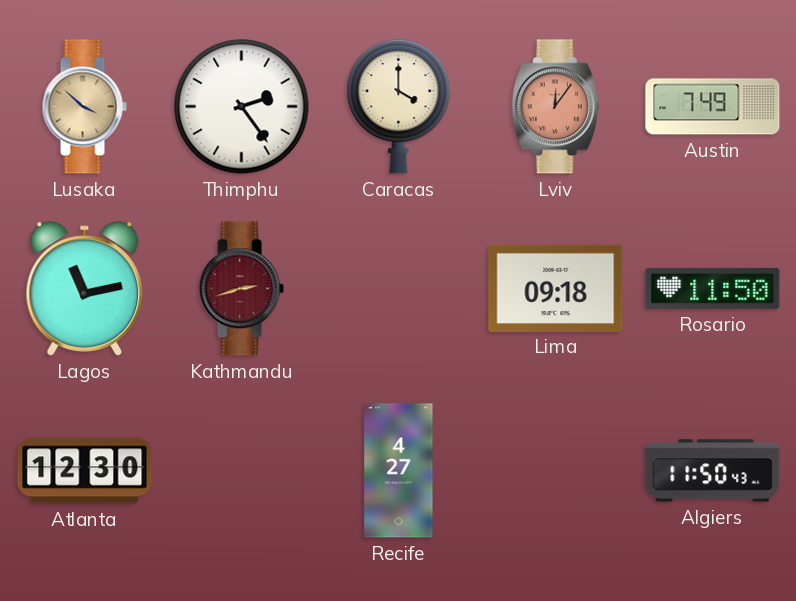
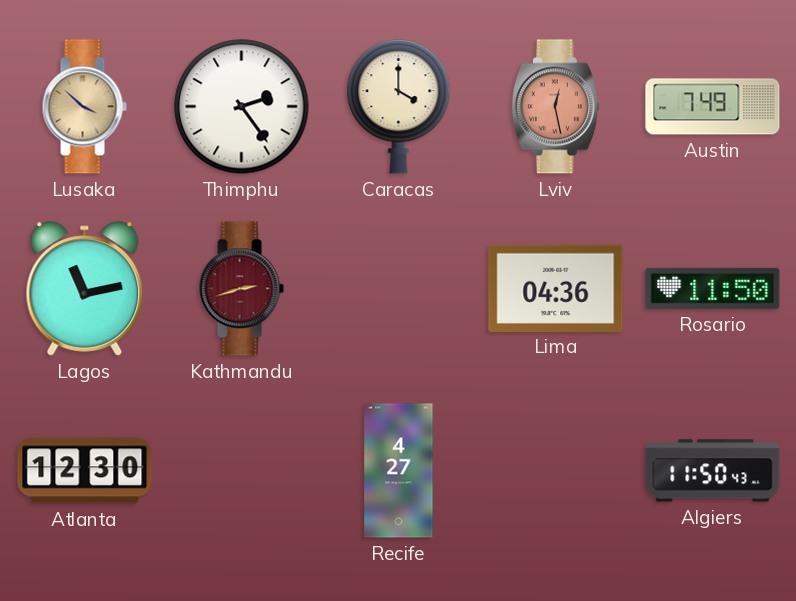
Lviv: 12:06 -> 12:28 (555, 107)
Lima: 09:18 -> 04:36 (556, 288)
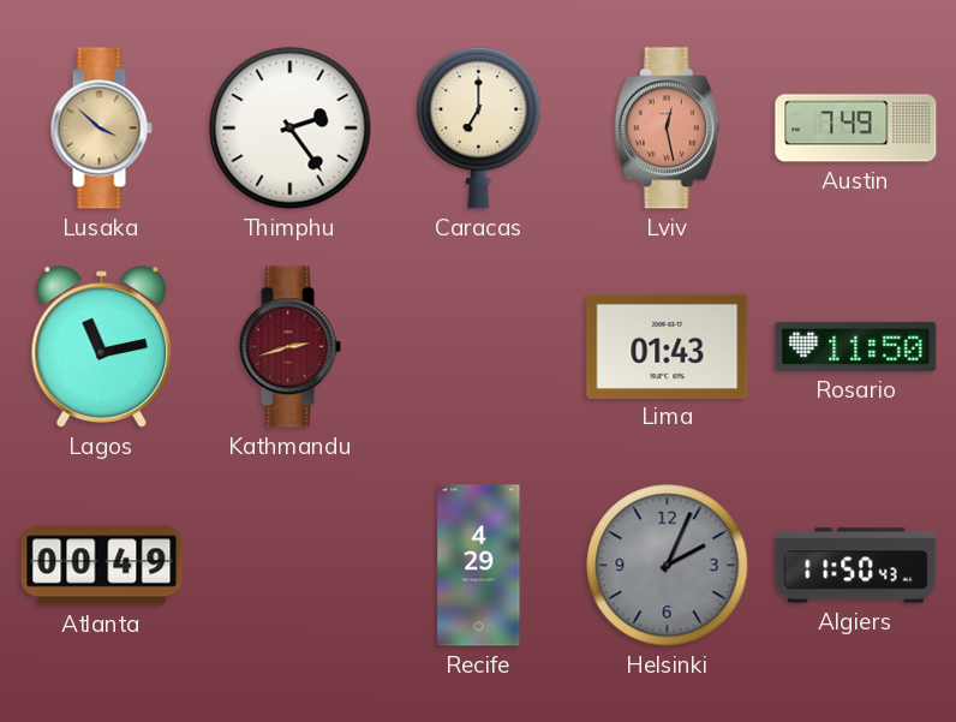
Caracas: 4:00 -> 7:00 (479, 129)
Lima: 04:36 -> 01:43 (668, 346)
Atlanta: 12:30 -> 00:49 (102, 566)
Recife: 4:27 -> 4:29 (479, 566)
Helsinki: none -> 2:04 (668, 566)
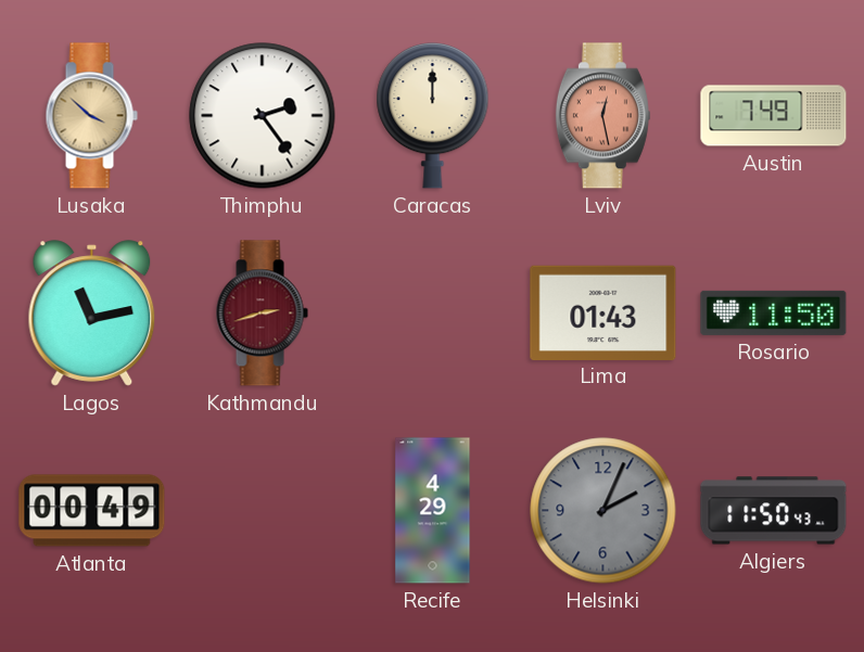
Caracas: 7:00 -> 12:00 (433, 116)
